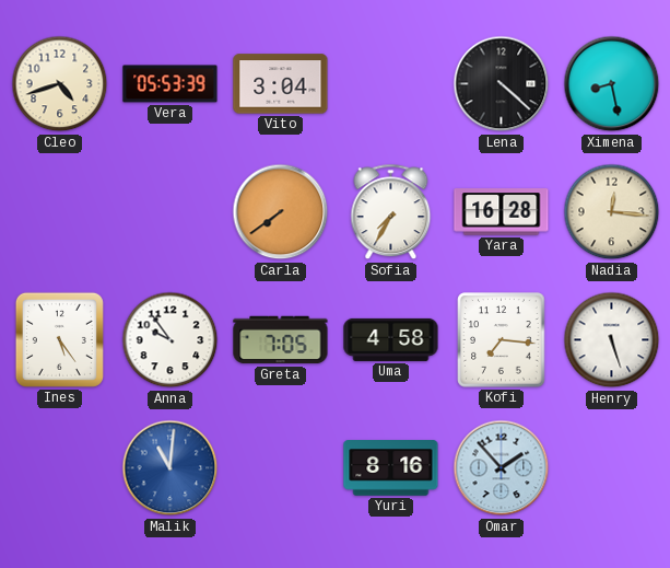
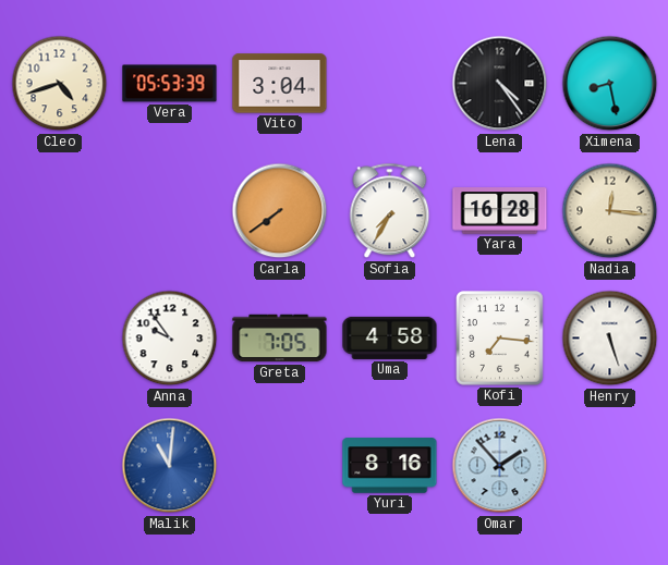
Lena: 4:22 -> 4:24 (500, 84)
Ines: 5:24 -> none (59, 339)
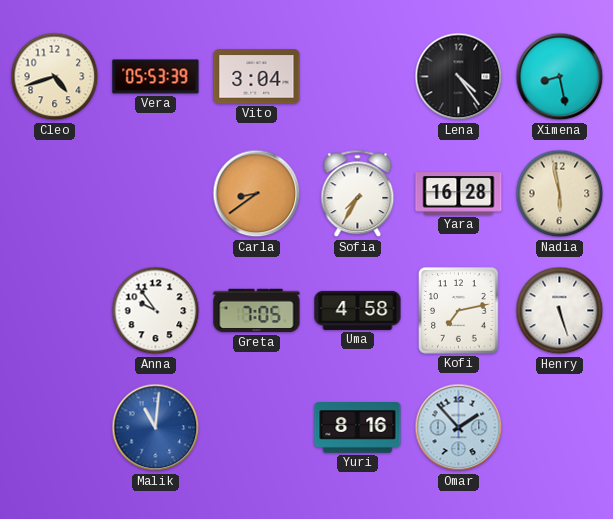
Carla: 7:39 -> 8:39 (257, 194)
Nadia: 12:16 -> 5:58 (560, 194)
Kofi: 7:16 -> 7:13 (459, 311)
